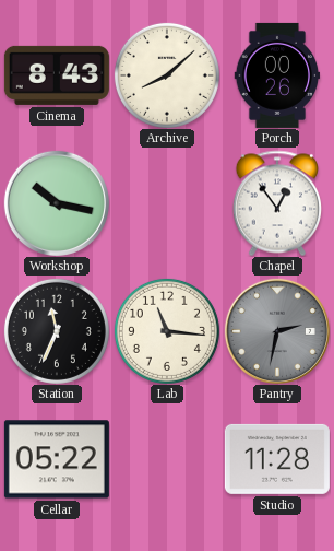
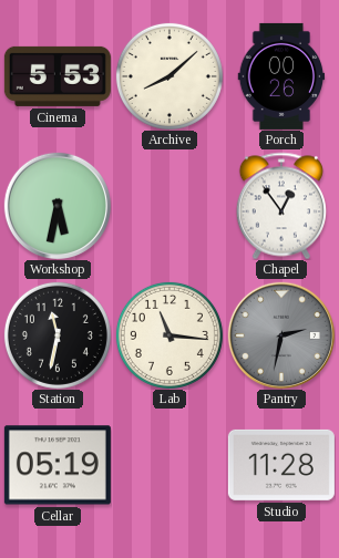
Cinema: 8:43 -> 5:53 (58, 76)
Workshop: 10:17 -> 5:32 (58, 206)
Station: 11:34 -> 11:32 (58, 335)
Cellar: 05:22 -> 05:19 (58, 465)
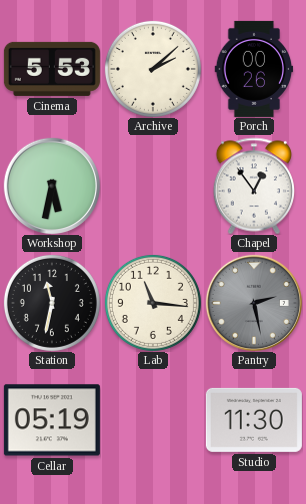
Archive: 8:08 -> 2:08 (153, 69)
Pantry: 2:32 -> 2:28 (254, 303)
Studio: 11:28 -> 11:30 (254, 420)
